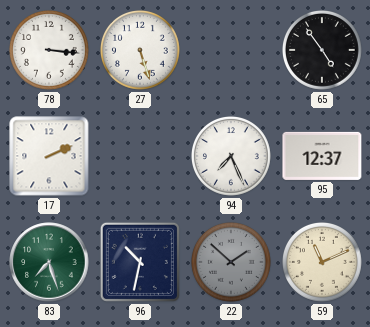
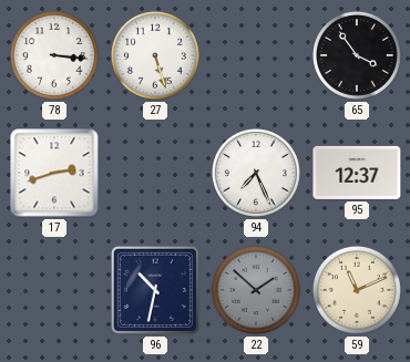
65: 4:54 -> 3:54 (357, 55)
17: 2:11 -> 2:42 (54, 173)
83: 7:27 -> none (49, 262)
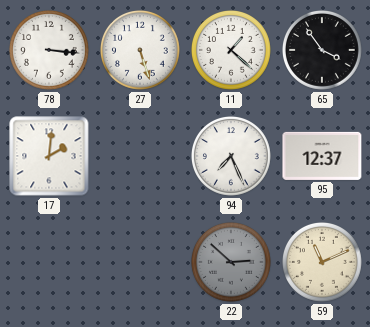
11: none -> 1:22 (231, 50)
17: 2:42 -> 2:01 (49, 156)
96: 10:32 -> none (155, 290)
22: 1:52 -> 2:52 (231, 262)
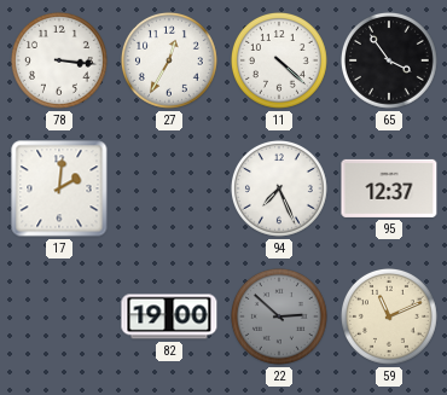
27: 5:27 -> 12:35 (169, 60)
11: 1:22 -> 4:22 (279, 60)
82: none -> 19:00 (169, 316)
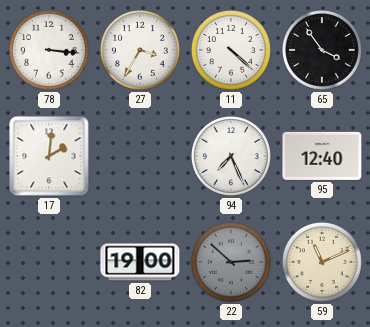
27: 12:35 -> 3:35 (140, 50)
95: 12:37 -> 12:40 (322, 156)
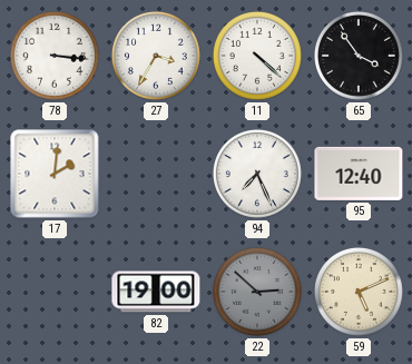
59: 11:11 -> 5:11 (359, 292)
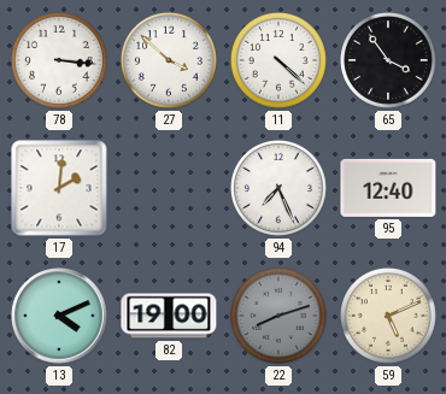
27: 3:35 -> 3:52 (169, 60)
13: none -> 4:11 (59, 316)
22: 2:52 -> 8:12 (278, 316)
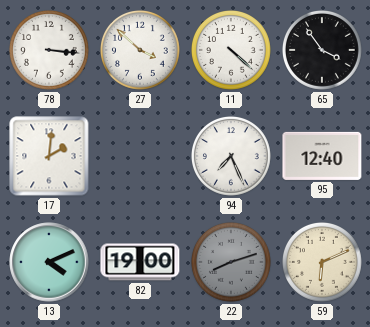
59: 5:11 -> 6:11 (322, 262)
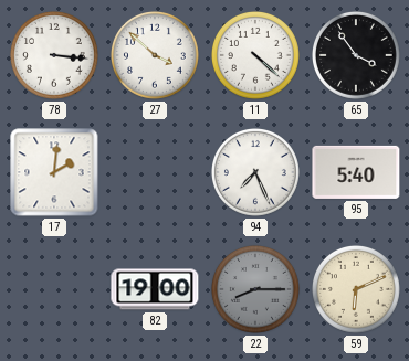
95: 12:40 -> 5:40 (356, 172)
13: 4:11 -> none (49, 262)
22: 8:12 -> 8:15 (255, 289)
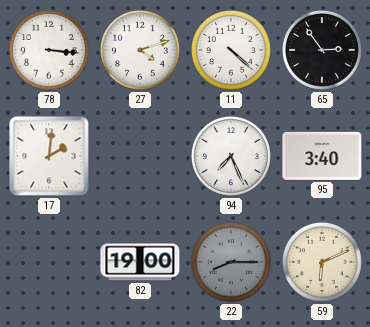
27: 3:52 -> 4:12 (140, 50)
65: 3:54 -> 2:54 (322, 50)
95: 5:40 -> 3:40 (322, 156)
